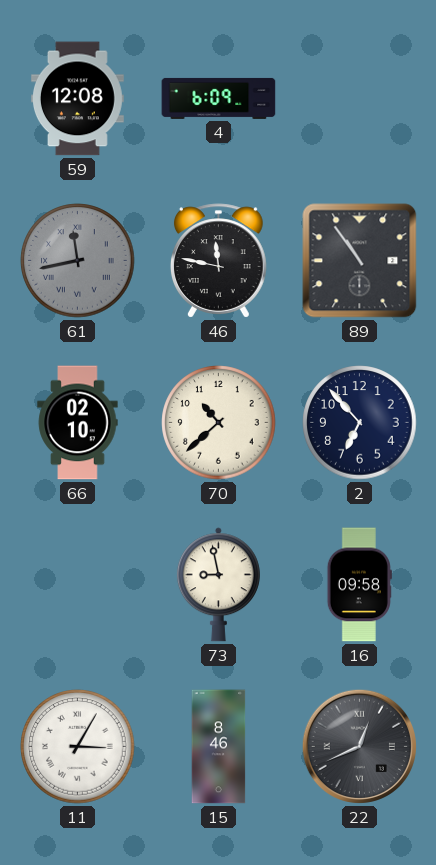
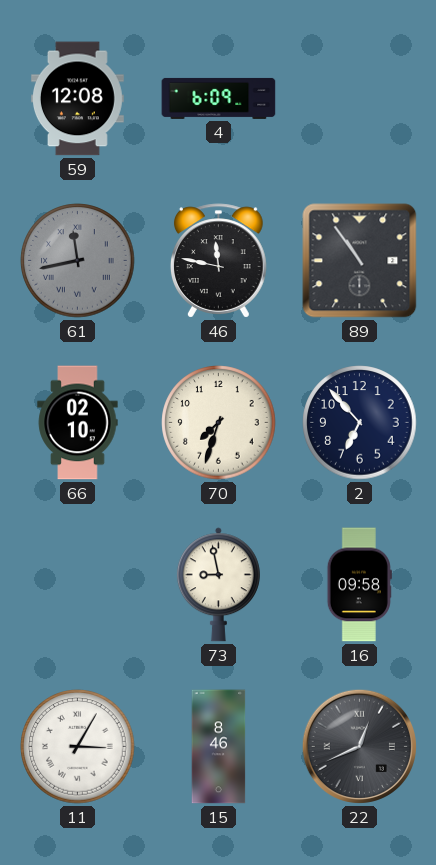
70: 10:38 -> 7:33 (219, 423)
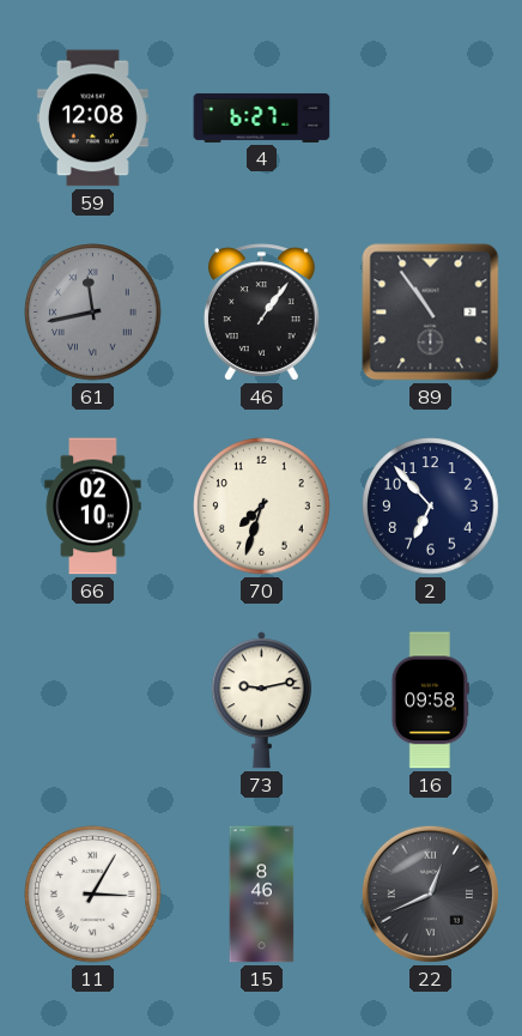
4: 6:09 -> 6:27 (262, 117)
46: 11:47 -> 1:06 (261, 313)
73: 8:58 -> 9:13 (261, 701)
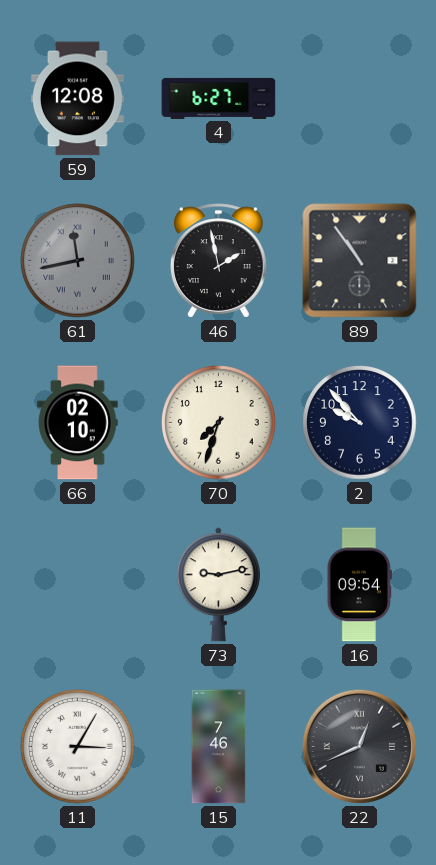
46: 1:06 -> 1:58 (218, 261)
2: 6:53 -> 9:53 (360, 423)
16: 09:58 -> 09:54 (359, 585)
15: 8:46 -> 7:46 (219, 747)
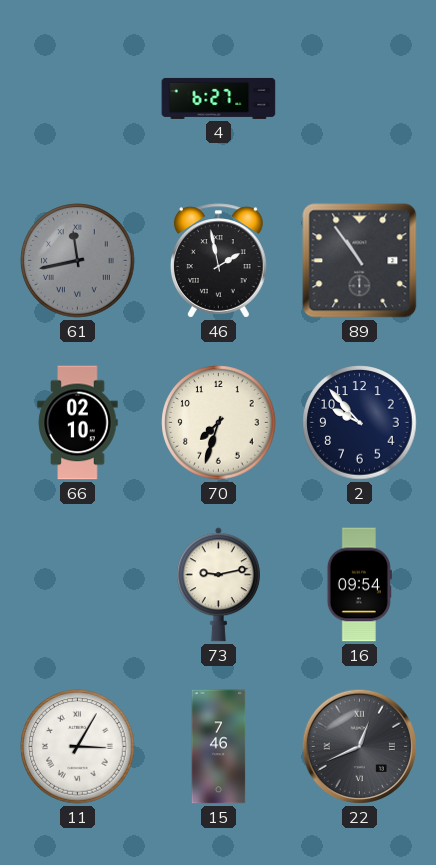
59: 12:08 -> none (77, 99)
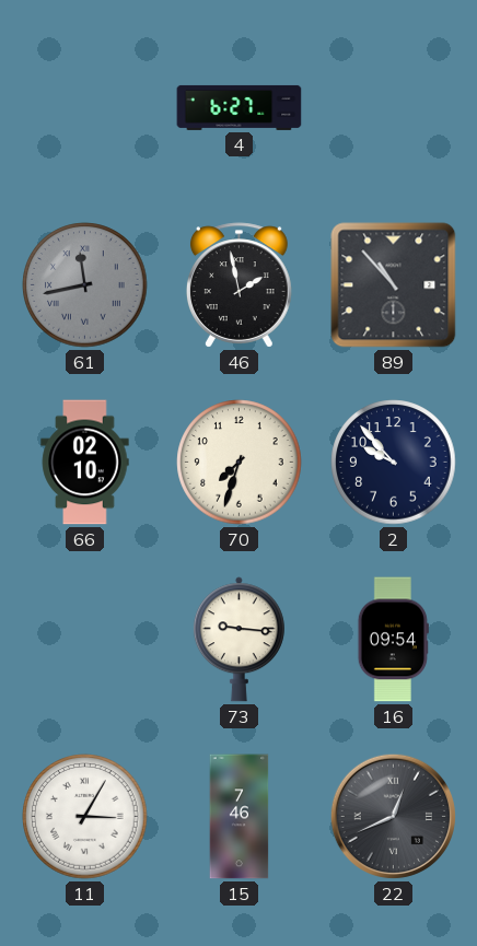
89: 10:54 -> 10:53 (394, 285)
73: 9:13 -> 9:16 (238, 640)
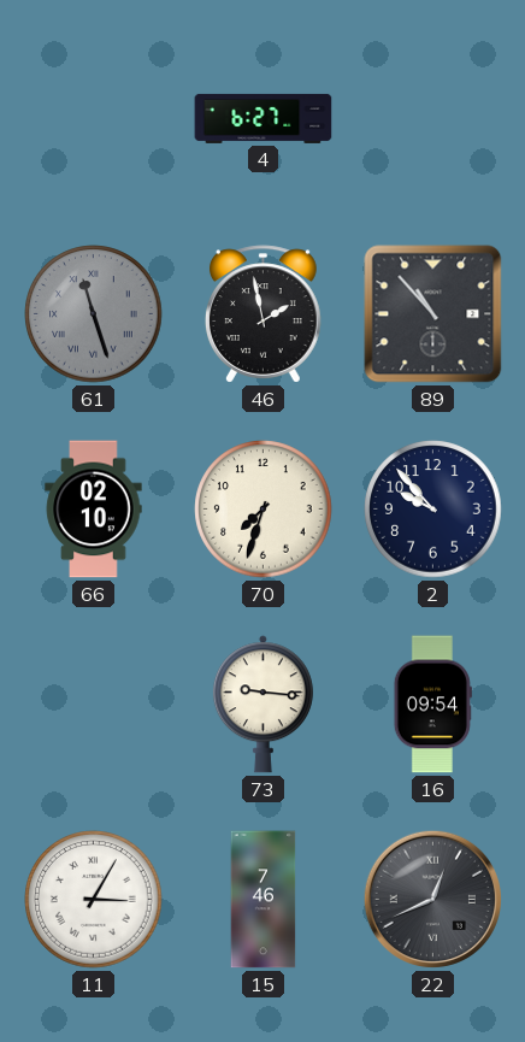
61: 11:43 -> 11:27 (94, 314)
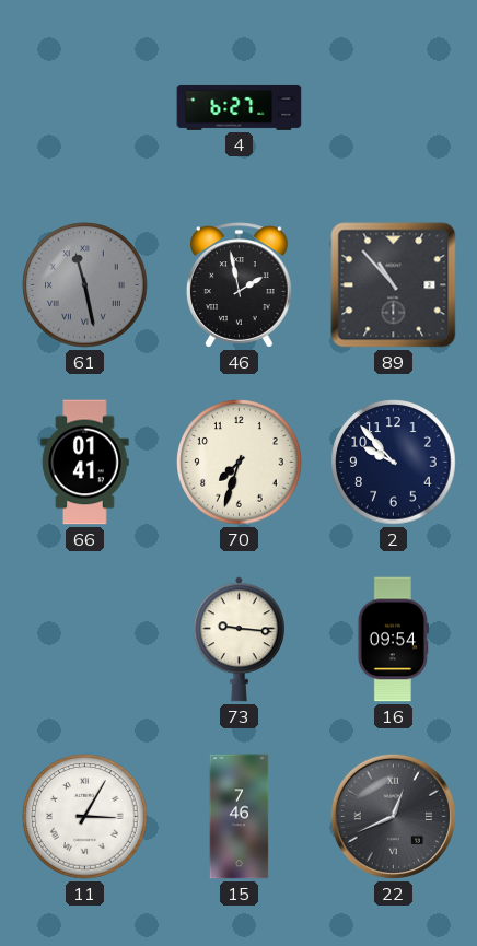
61: 11:27 -> 11:28 (85, 285)
66: 02:10 -> 01:41 (85, 463)
